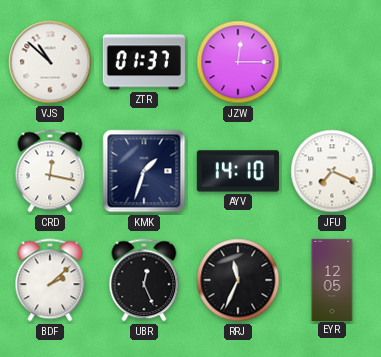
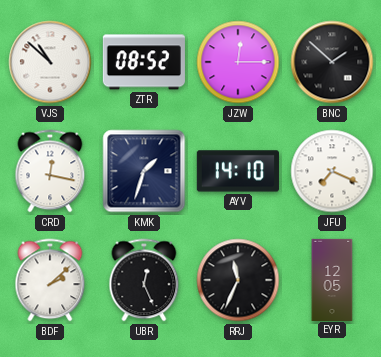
ZTR: 01:37 -> 08:52 (144, 62)
BNC: none -> 1:52 (332, 62)
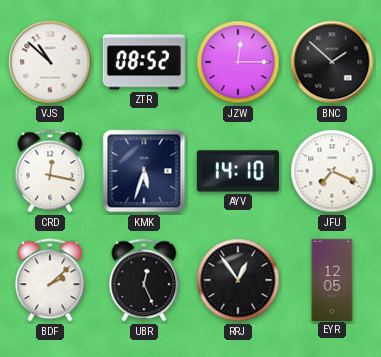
KMK: 1:33 -> 5:33 (144, 171)
RRJ: 11:34 -> 12:54 (238, 280)
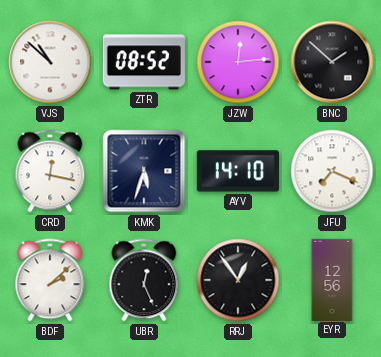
JZW: 12:15 -> 12:14 (238, 62)
EYR: 12:05 -> 12:56 (332, 279)
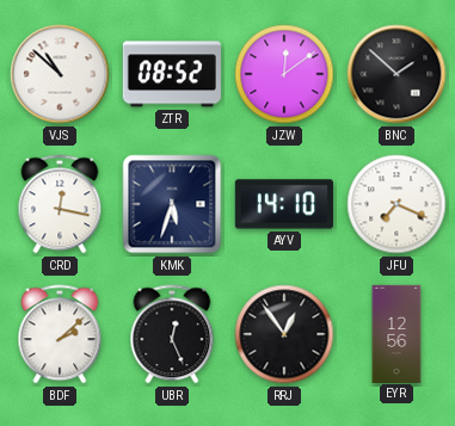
JZW: 12:14 -> 12:09 (284, 74)
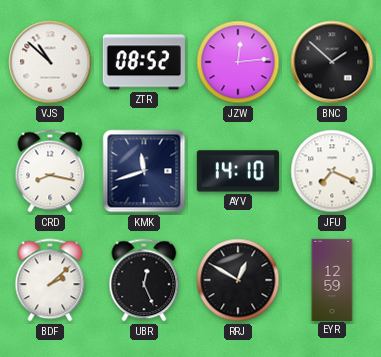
JZW: 12:09 -> 12:14 (238, 62)
CRD: 12:17 -> 8:17 (50, 171)
KMK: 5:33 -> 11:42 (144, 171)
RRJ: 12:54 -> 12:50 (238, 280)
EYR: 12:56 -> 12:59 (332, 279)
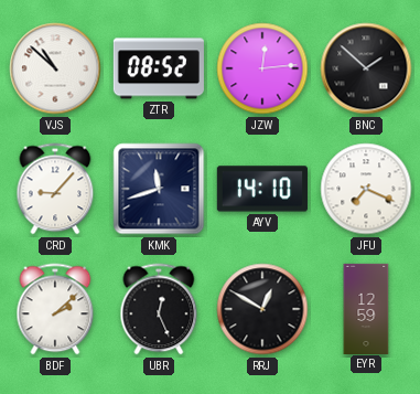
CRD: 8:17 -> 9:07 (55, 189)
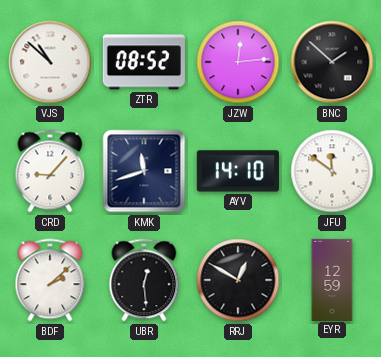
JFU: 7:19 -> 11:51 (332, 171)
UBR: 12:26 -> 12:29 (144, 280)
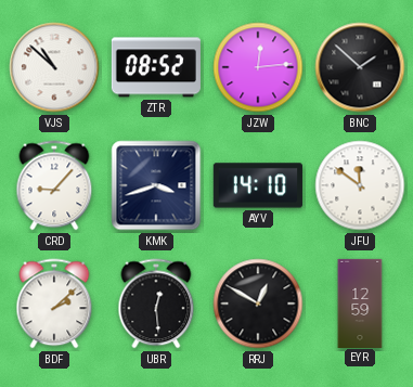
KMK: 11:42 -> 3:42 (156, 185)
